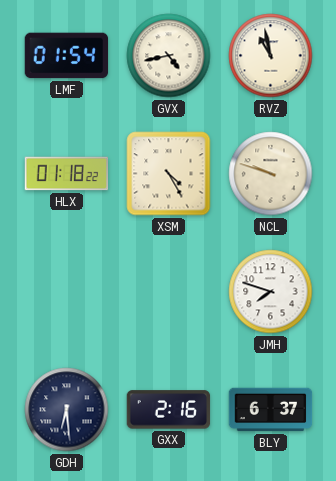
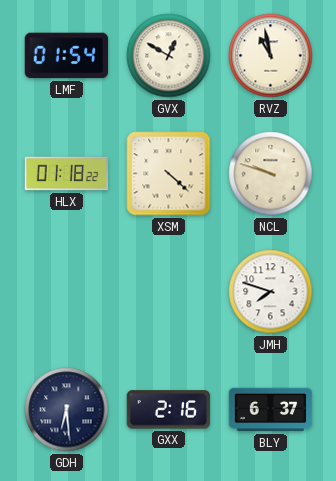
GVX: 4:43 -> 12:50 (169, 56)
XSM: 4:25 -> 4:22 (169, 174)
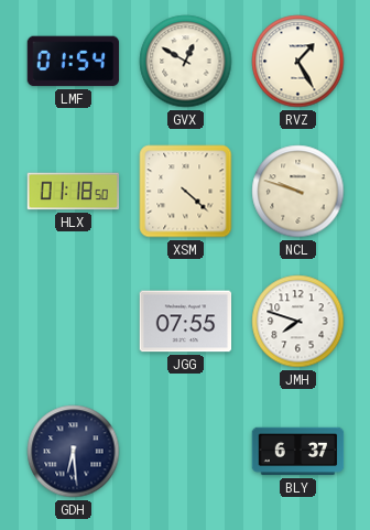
RVZ: 10:58 -> 1:25 (298, 62)
HLX: 01:18:22 -> 01:18:50 (74, 192)
JGG: none -> 07:55 (186, 322)
GXX: 2:16 -> none (169, 410)
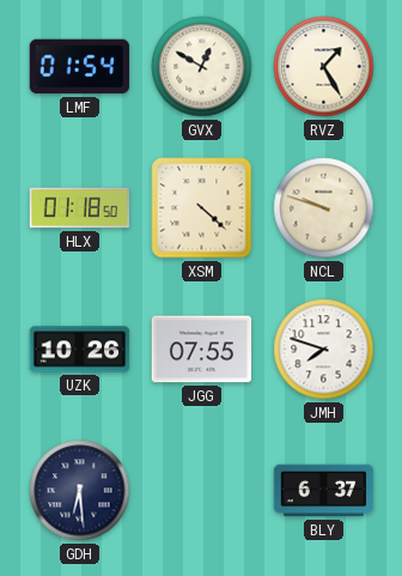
UZK: none -> 10:26 (80, 350)
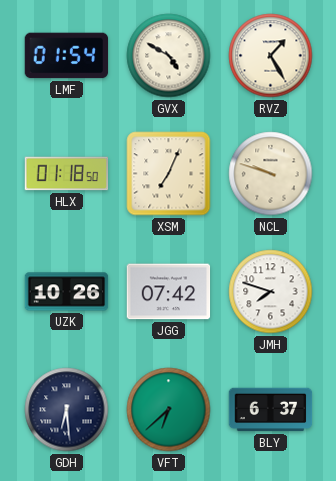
GVX: 12:50 -> 4:50 (169, 56)
XSM: 4:22 -> 7:04 (169, 174)
JGG: 07:55 -> 07:42 (169, 292)
VFT: none -> 6:38 (169, 410)
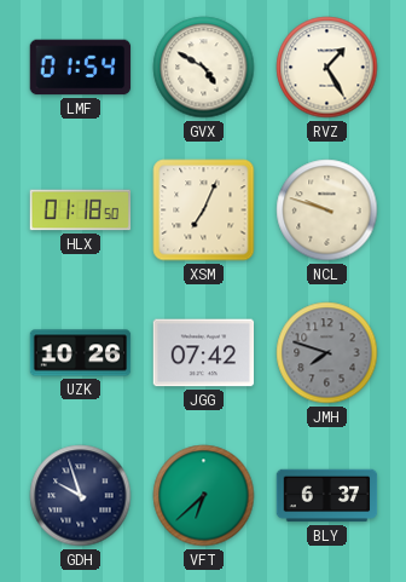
JMH dial: white -> grey (327, 353)
GDH: 6:29 -> 9:57 (81, 496)
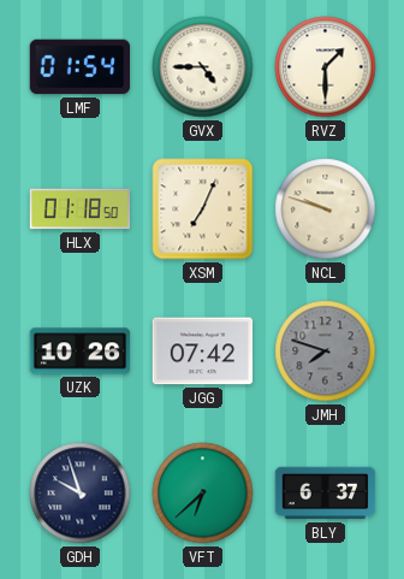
GVX: 4:50 -> 4:45 (203, 67)
RVZ: 1:25 -> 1:30 (326, 67)
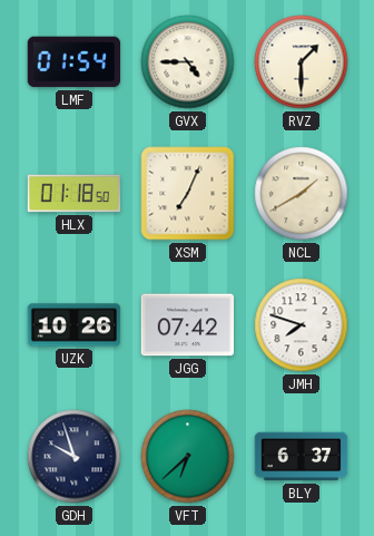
NCL: 9:48 -> 1:40 (302, 194)
JMH dial: grey -> white (302, 325)
